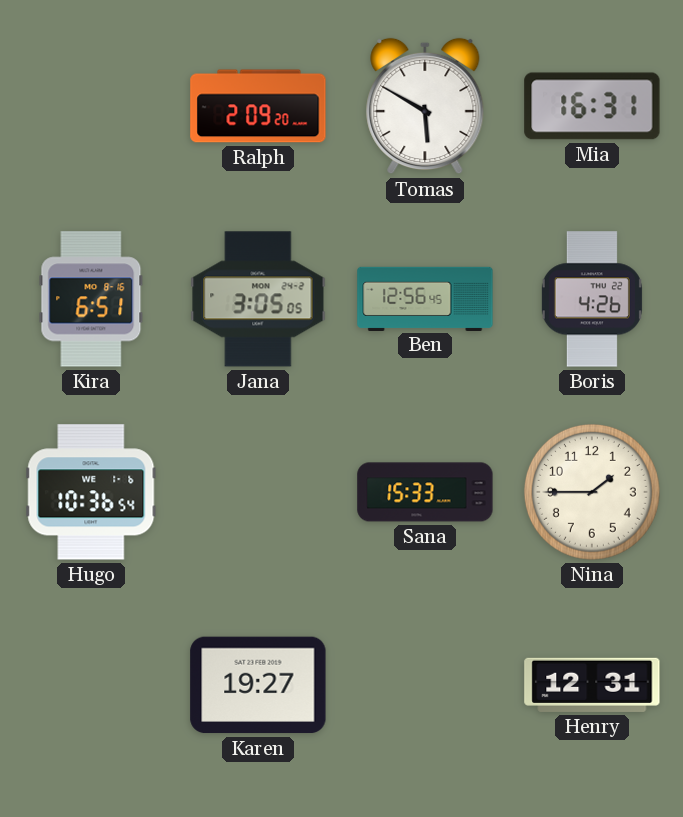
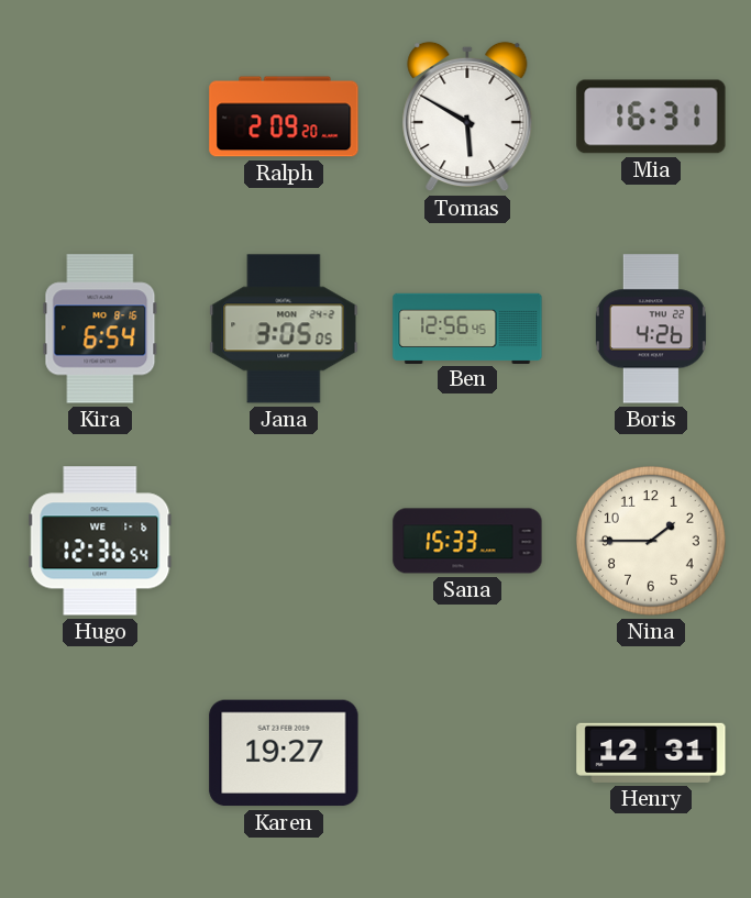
Kira: 6:51 -> 6:54 (100, 329)
Hugo: 10:36 -> 12:36 (100, 541)
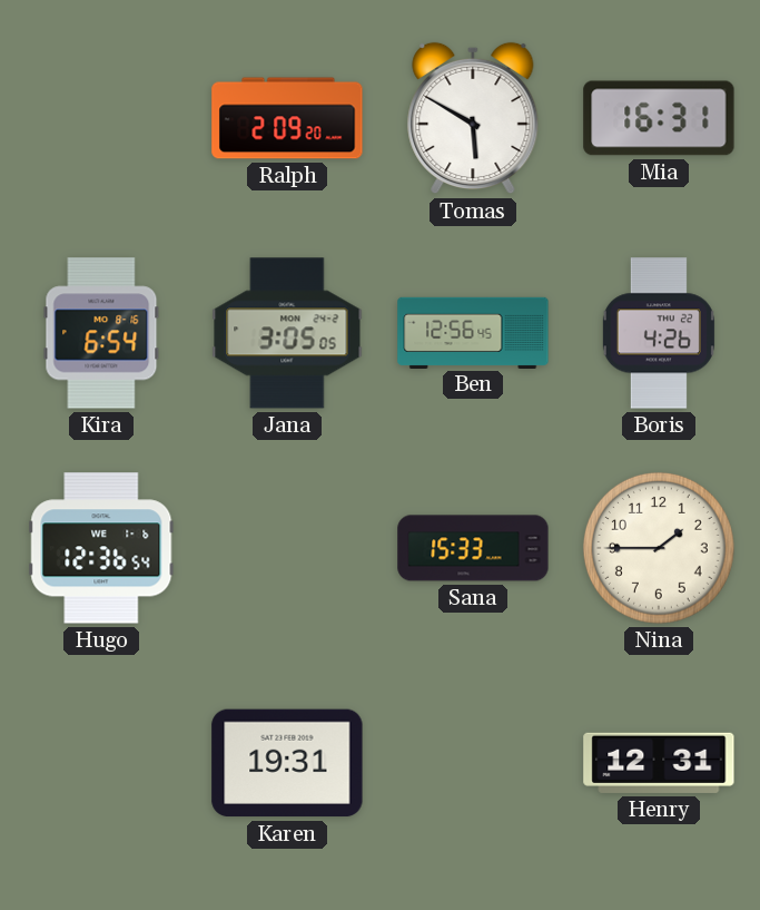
Karen: 19:27 -> 19:31 (287, 763)
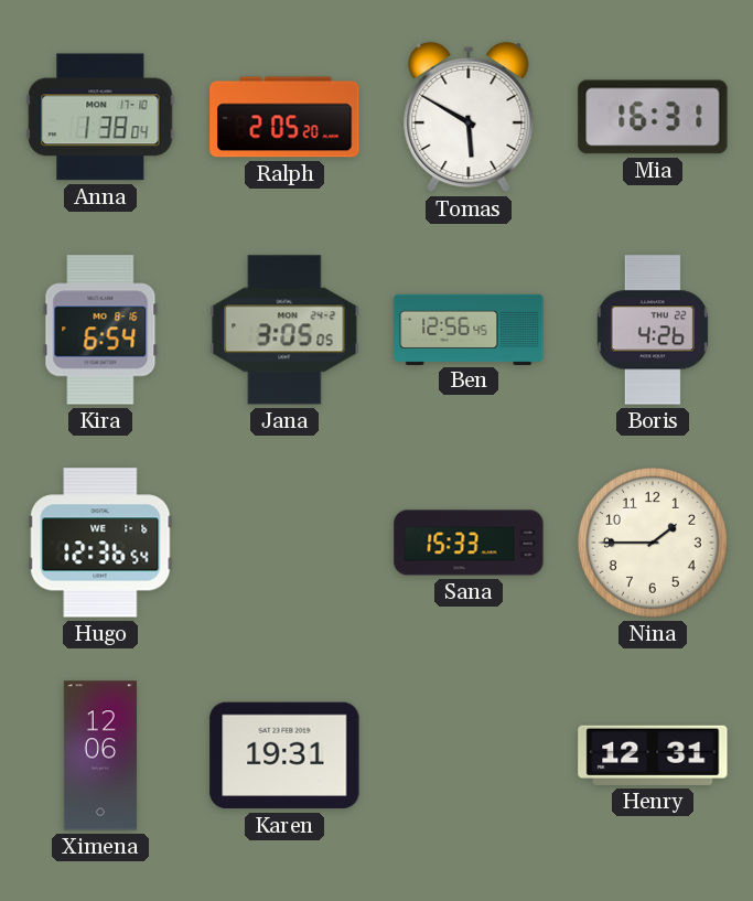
Anna: none -> 1:38 (100, 117)
Ralph: 2:09 -> 2:05 (284, 117)
Ximena: none -> 12:06 (100, 755)
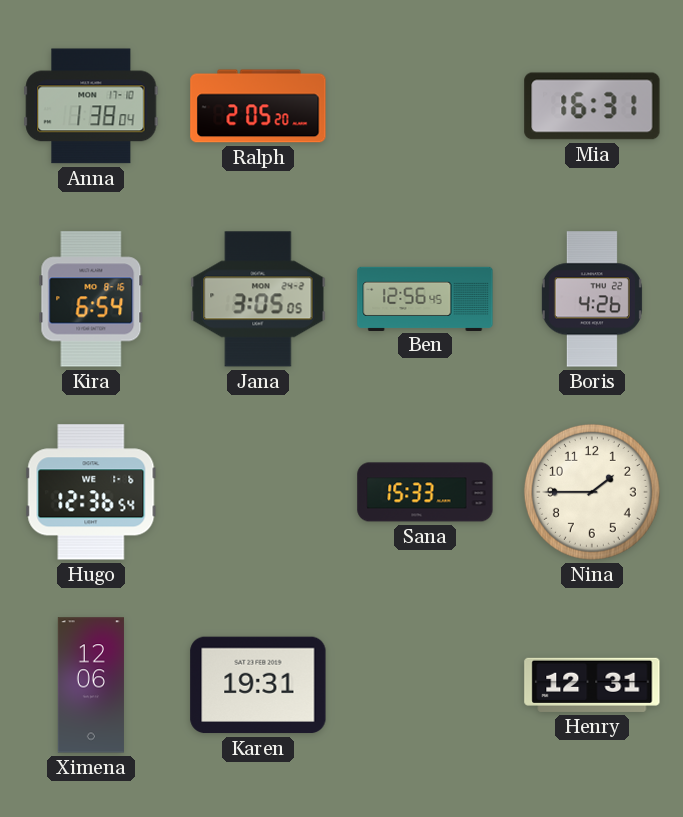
Tomas: 5:50 -> none (469, 117)
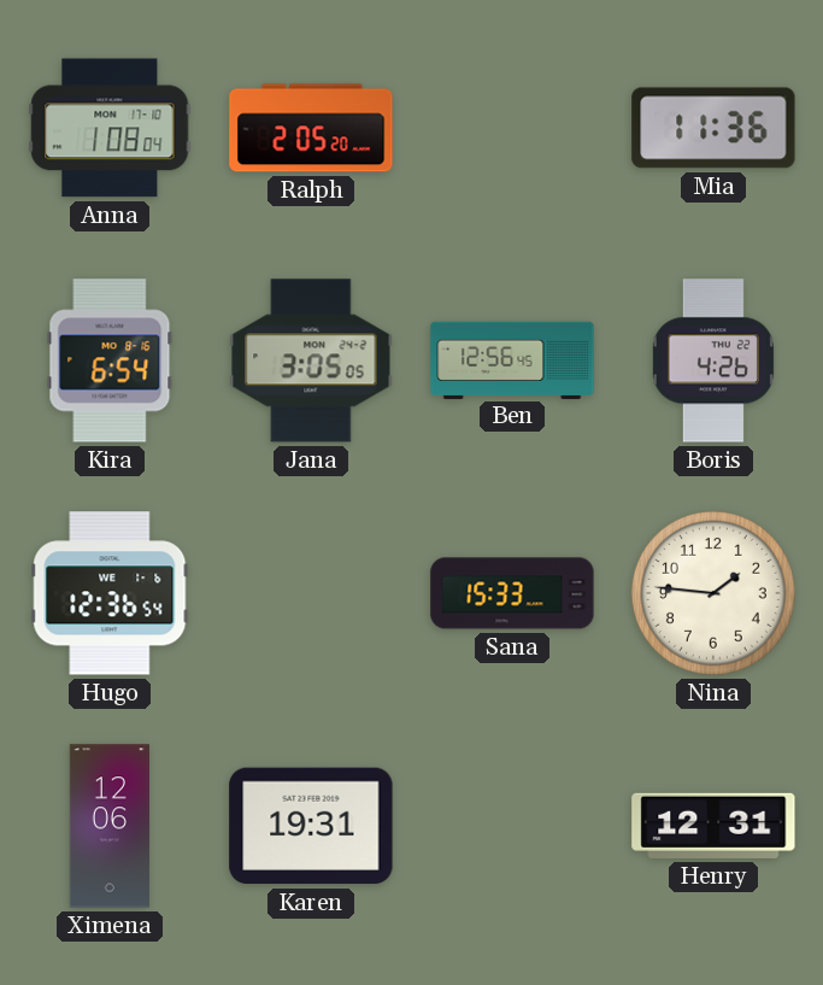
Anna: 1:38 -> 1:08 (110, 128)
Mia: 16:31 -> 11:36 (713, 128)
Nina: 1:45 -> 1:46 (713, 593)
